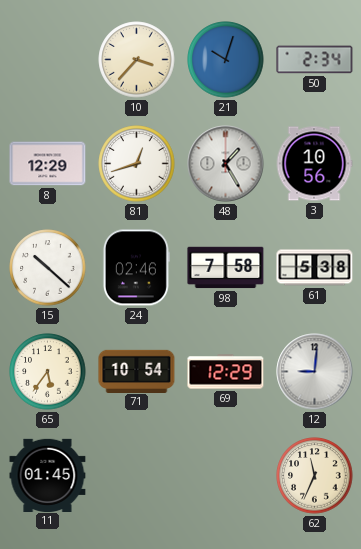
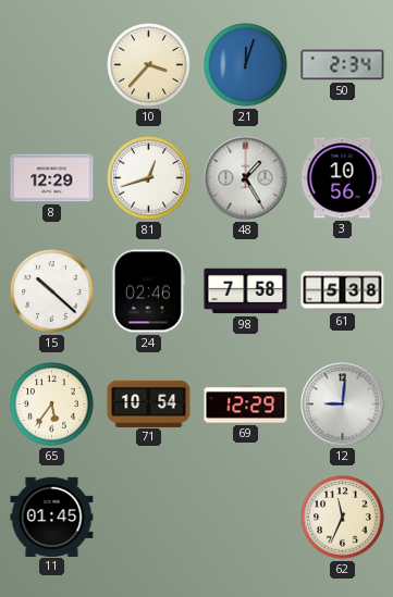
21: 10:03 -> 12:03 (246, 65)
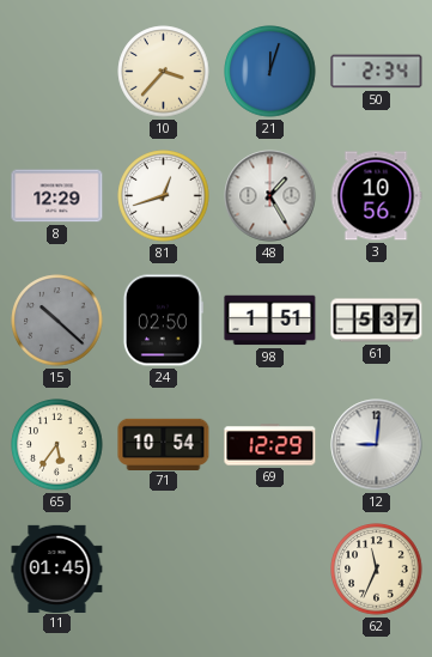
15 dial: white -> grey (57, 321)
24: 02:46 -> 02:50 (163, 321)
98: 7:58 -> 1:51 (270, 321)
61: 5:38 -> 5:37 (377, 321)
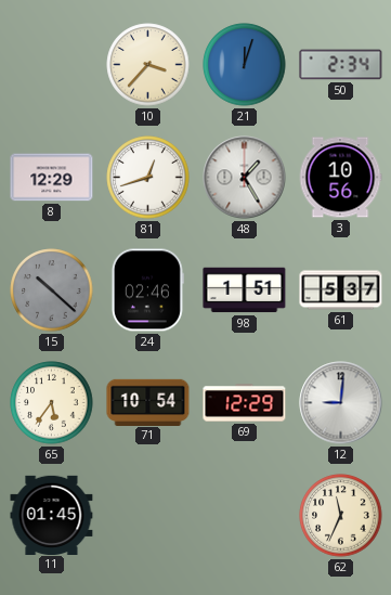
24: 02:50 -> 02:46 (147, 290)
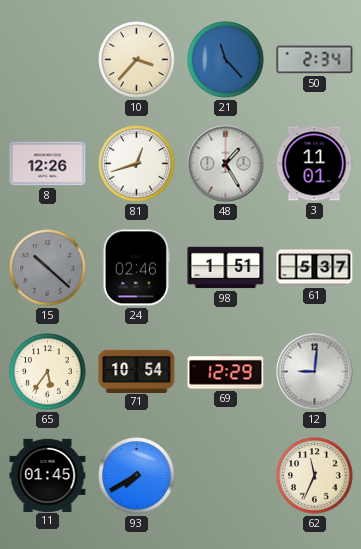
21: 12:03 -> 11:23 (226, 60)
8: 12:29 -> 12:26 (48, 164)
3: 10:56 -> 11:01 (314, 164)
93: none -> 7:40 (137, 476)
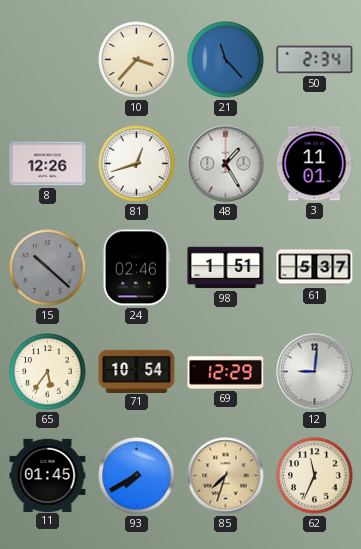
85: none -> 7:33 (226, 476)
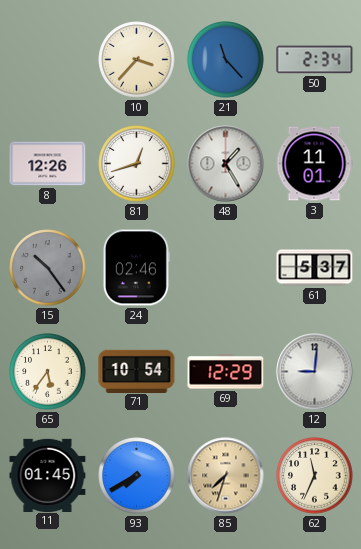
15: 10:22 -> 10:24 (48, 268)
98: 1:51 -> none (226, 268)
